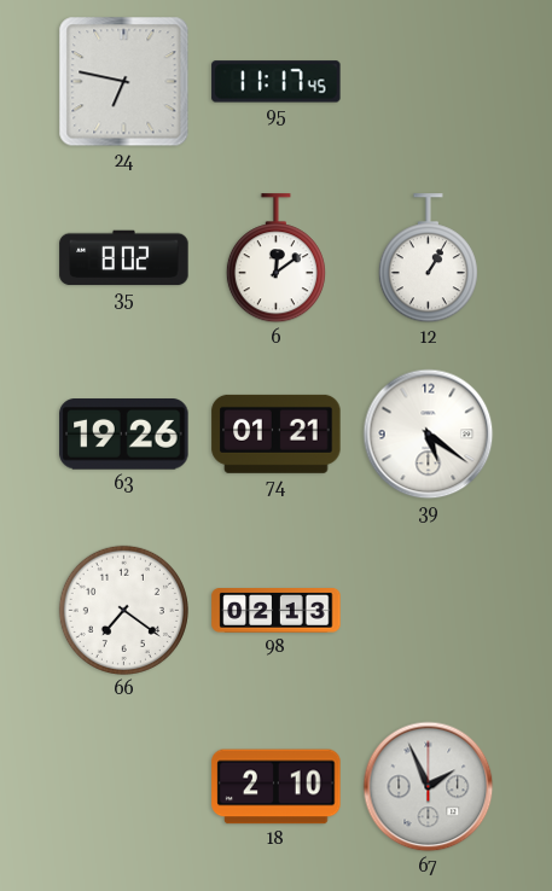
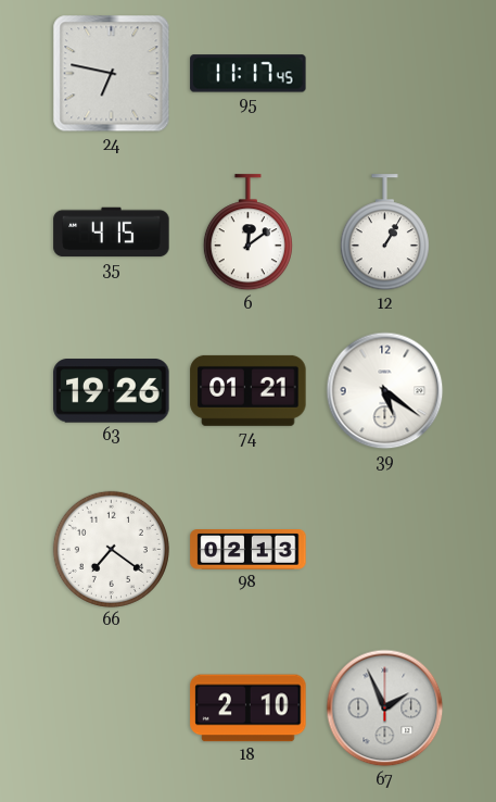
35: 8:02 -> 4:15 (112, 233)
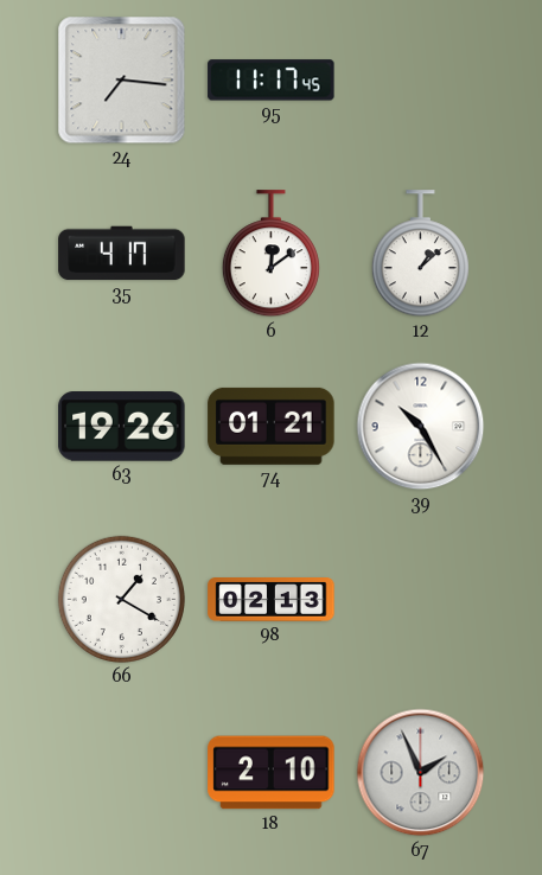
24: 6:47 -> 7:16 (122, 81)
35: 4:15 -> 4:17 (122, 254)
12: 1:05 -> 1:08 (420, 254)
39: 5:21 -> 10:25 (421, 427)
66: 7:21 -> 1:20 (121, 599)
